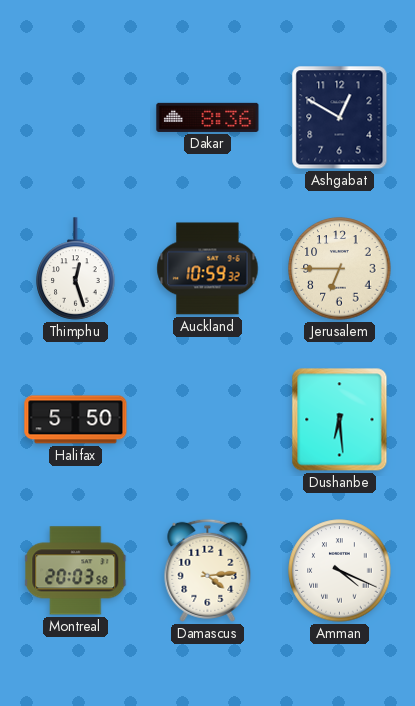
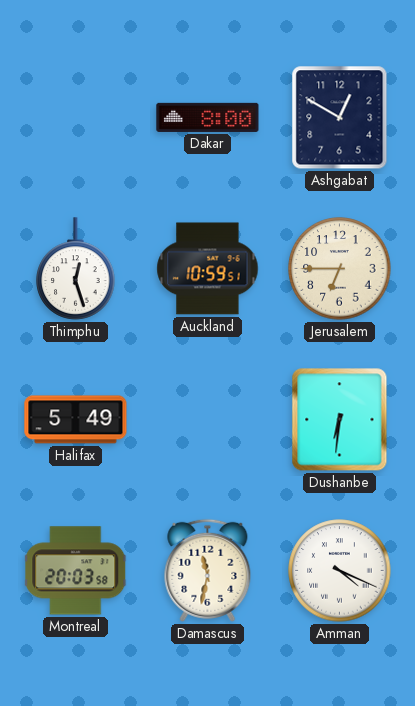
Dakar: 8:36 -> 8:00 (208, 117)
Auckland: 10:59:32 -> 10:59:51 (208, 269)
Halifax: 5:50 -> 5:49 (76, 420)
Dushanbe: 6:29 -> 6:31 (340, 420)
Damascus: 4:14 -> 11:32 (208, 570)
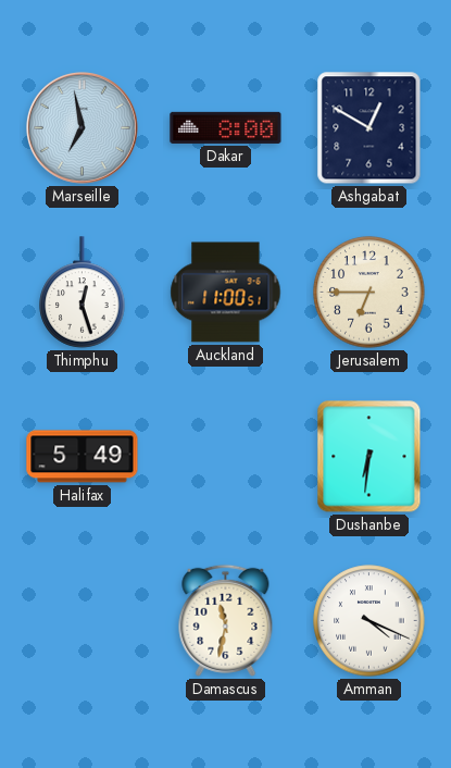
Marseille: none -> 6:58 (83, 128)
Auckland: 10:59 -> 11:00 (226, 293)
Montreal: 20:03 -> none (76, 571)
